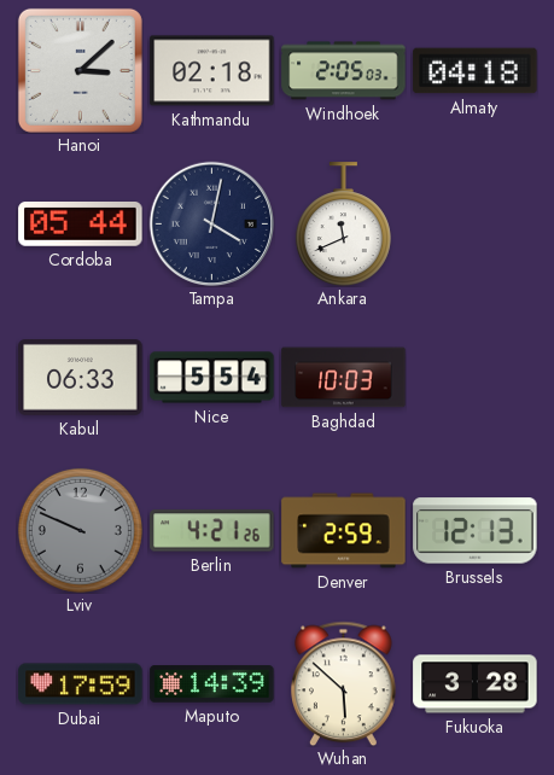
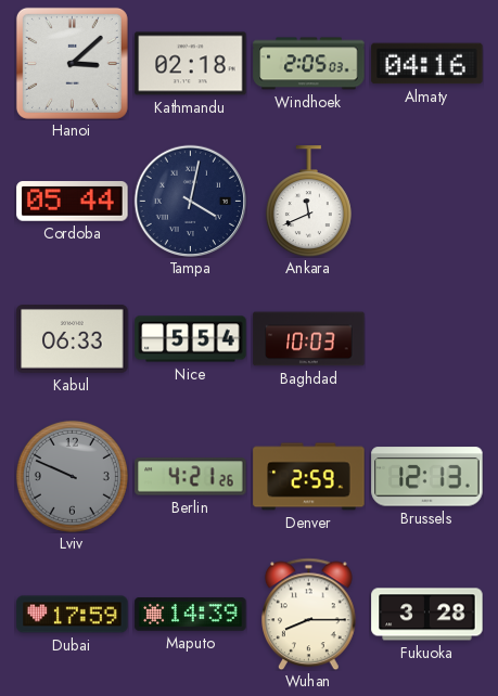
Almaty: 04:18 -> 04:16 (427, 64)
Wuhan: 5:52 -> 8:15 (309, 614)
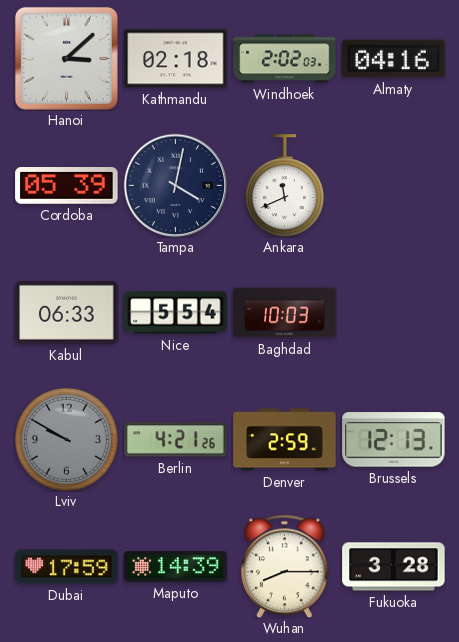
Windhoek: 2:05 -> 2:02 (285, 59)
Cordoba: 05:44 -> 05:39 (67, 186)
Lviv: 9:49 -> 9:50 (66, 439)
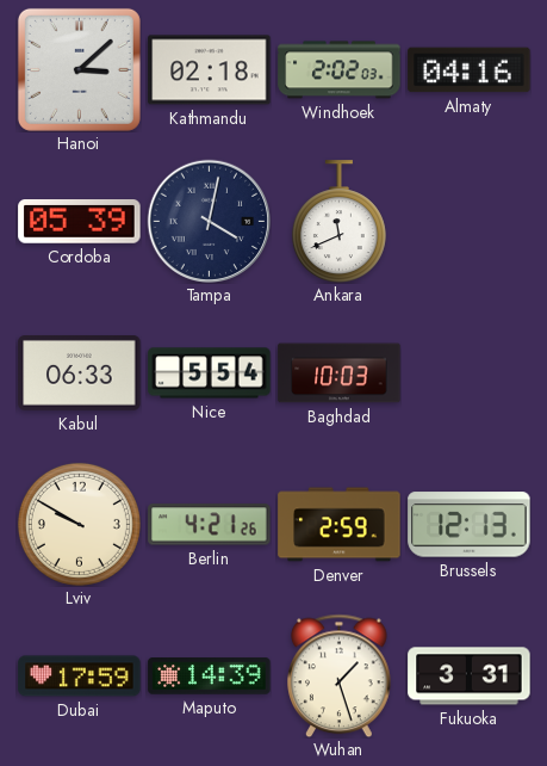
Lviv dial: grey -> cream (79, 524)
Wuhan: 8:15 -> 1:27 (340, 675)
Fukuoka: 3:28 -> 3:31 (470, 677)
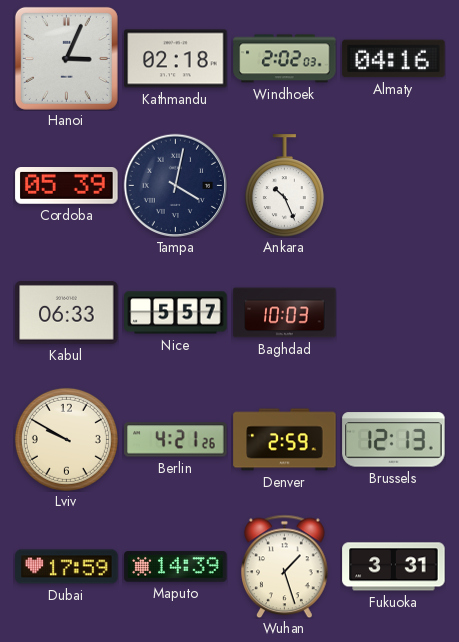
Hanoi: 3:08 -> 3:04 (66, 58)
Ankara: 11:41 -> 10:26 (284, 186)
Nice: 5:54 -> 5:57 (176, 313)
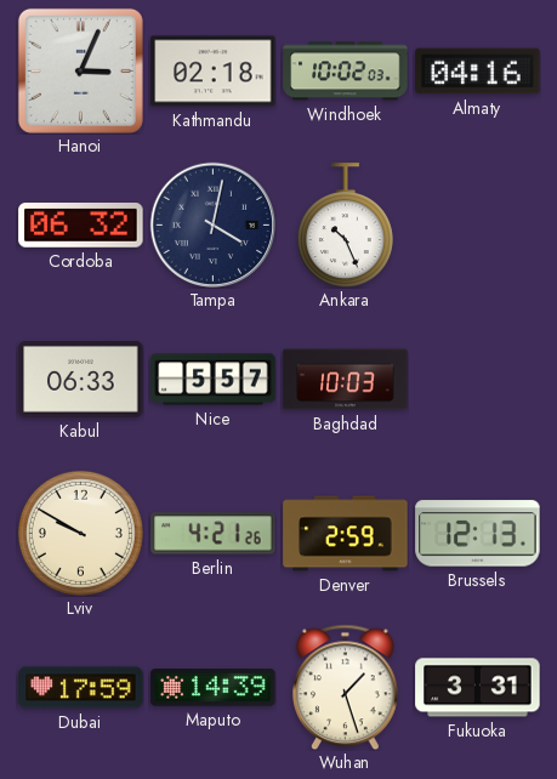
Windhoek: 2:02 -> 10:02 (346, 72)
Cordoba: 05:39 -> 06:32 (81, 226)
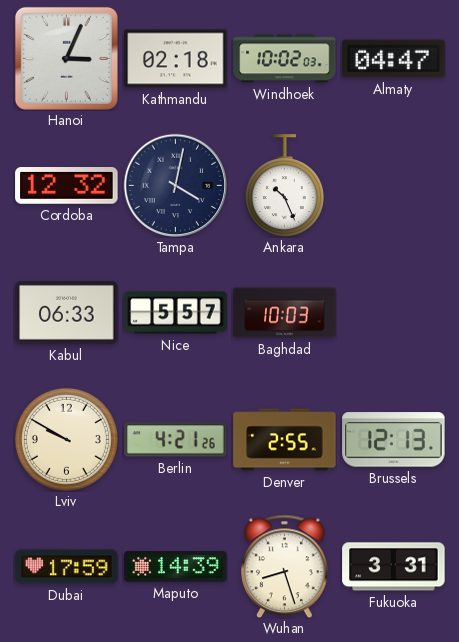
Almaty: 04:16 -> 04:47 (394, 59)
Cordoba: 06:32 -> 12:32 (67, 186)
Denver: 2:59 -> 2:55 (285, 440)
Wuhan: 1:27 -> 8:27 (285, 566)
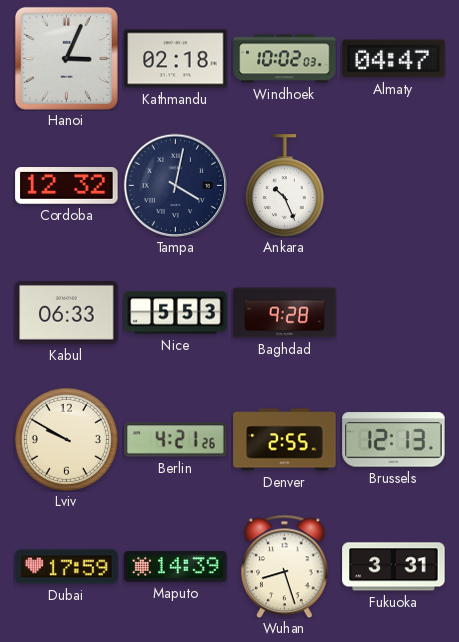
Nice: 5:57 -> 5:53 (176, 313)
Baghdad: 10:03 -> 9:28 (285, 313)
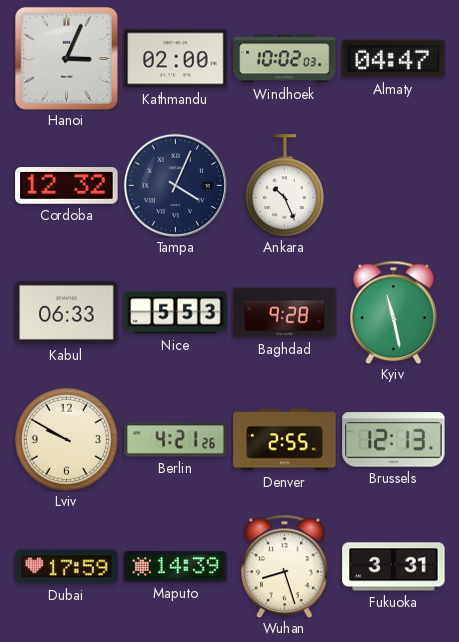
Kathmandu: 02:18 -> 02:00 (176, 59)
Tampa: 4:02 -> 4:04 (175, 185)
Kyiv: none -> 11:28 (394, 312)
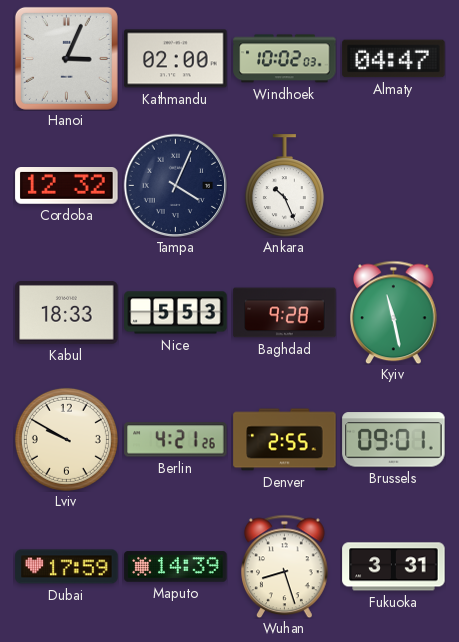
Kabul: 06:33 -> 18:33 (67, 313)
Brussels: 12:13 -> 09:01 (394, 440)
